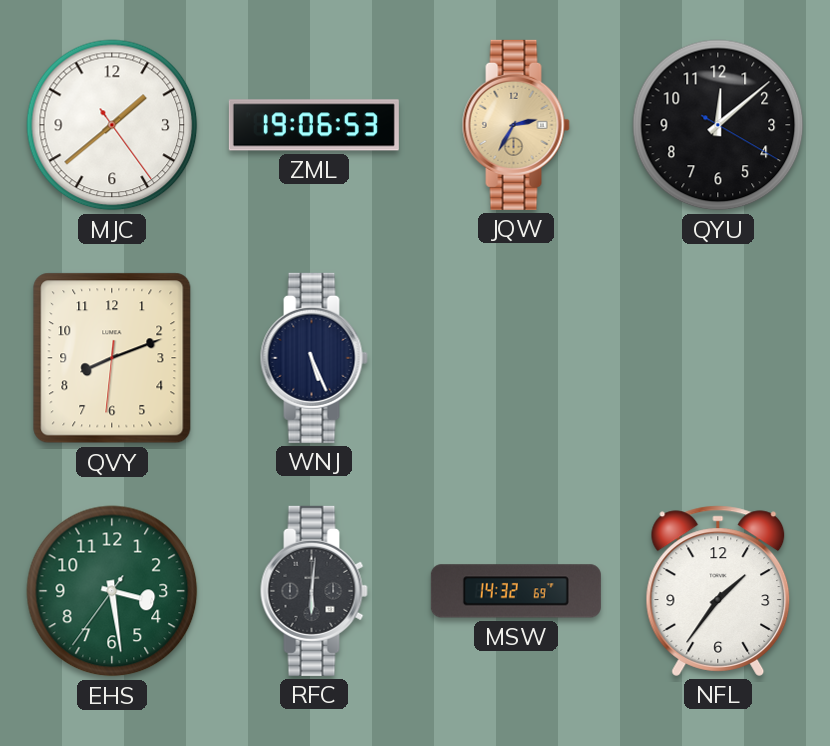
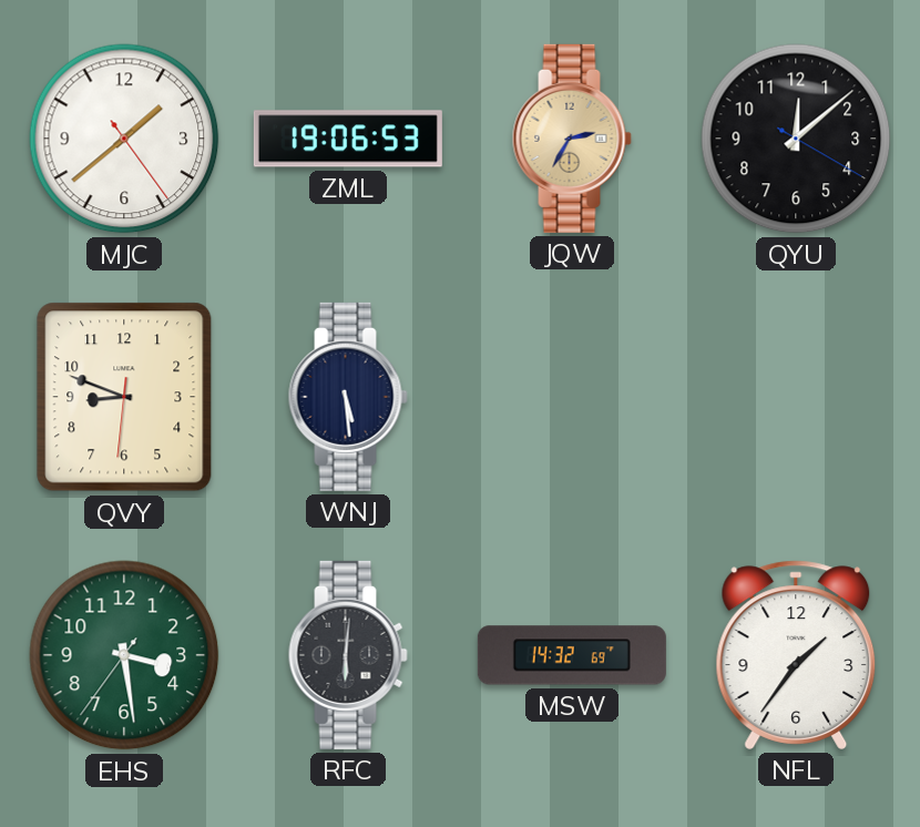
QVY: 8:11 -> 8:48 (124, 397)
WNJ: 5:26 -> 5:29 (348, 397)
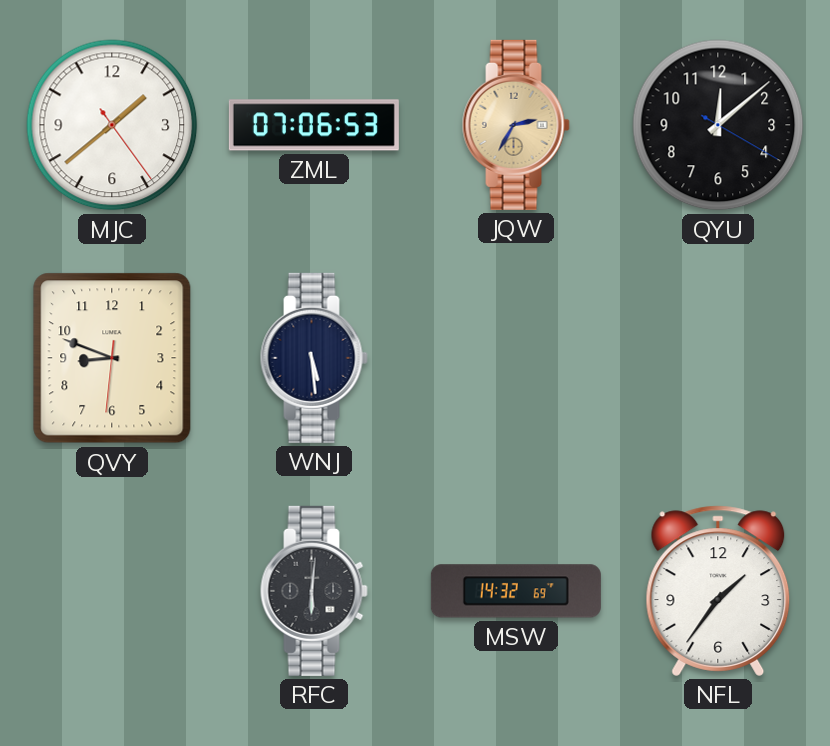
ZML: 19:06 -> 07:06 (314, 125)
EHS: 3:28 -> none (124, 655)
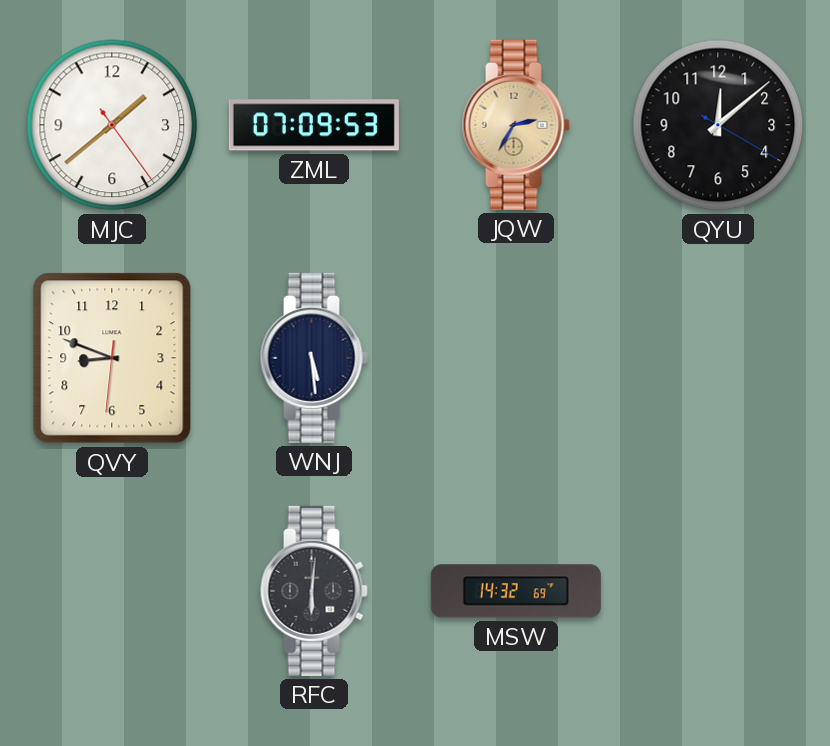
ZML: 07:06 -> 07:09 (314, 125)
NFL: 1:36 -> none (718, 591)
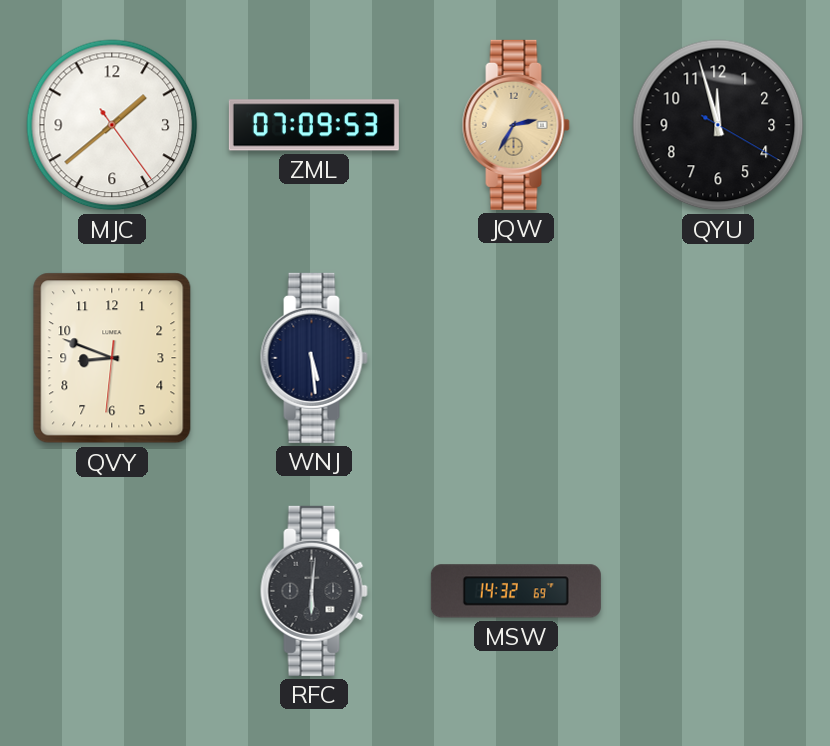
QYU: 12:08 -> 11:57 (718, 125)
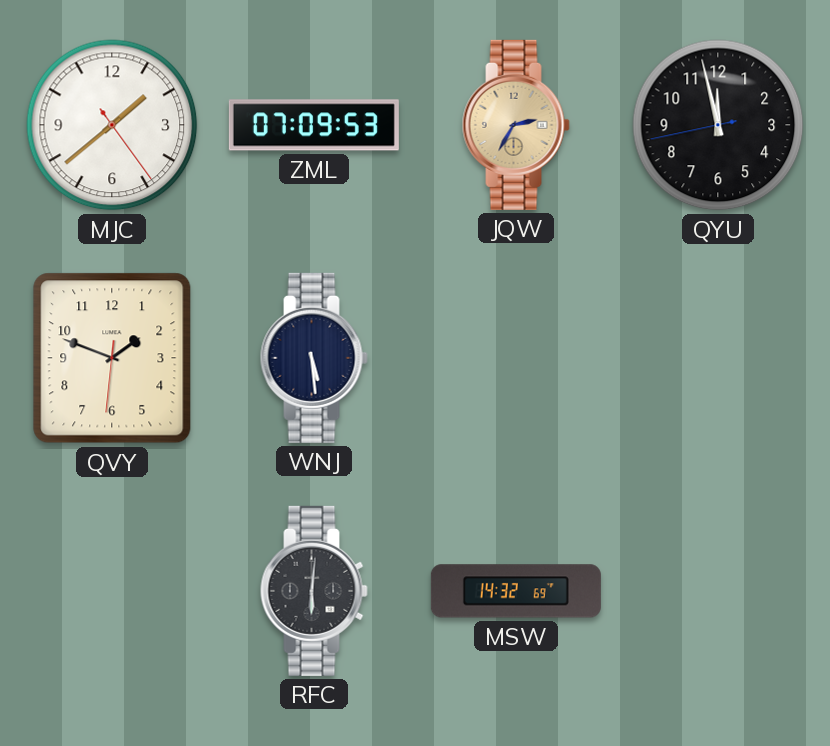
QYU: 11:57:20 -> 11:57:43 (718, 125)
QVY: 8:48 -> 1:48 (112, 358)
